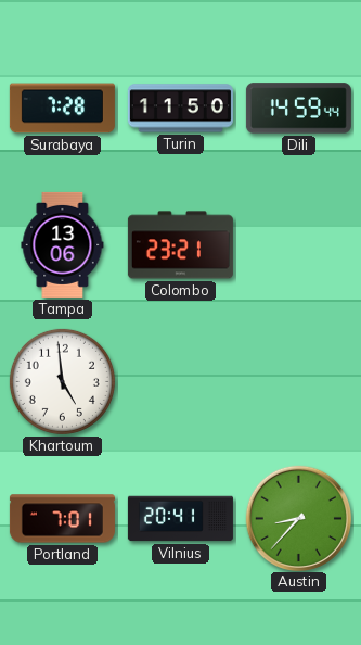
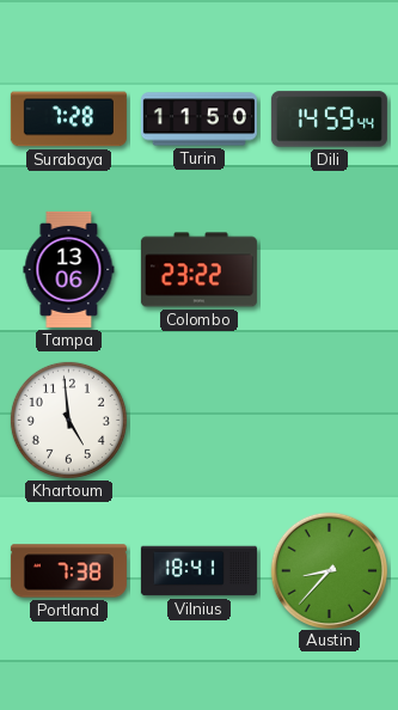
Colombo: 23:21 -> 23:22 (198, 270)
Portland: 7:01 -> 7:38 (68, 571)
Vilnius: 20:41 -> 18:41 (198, 571)
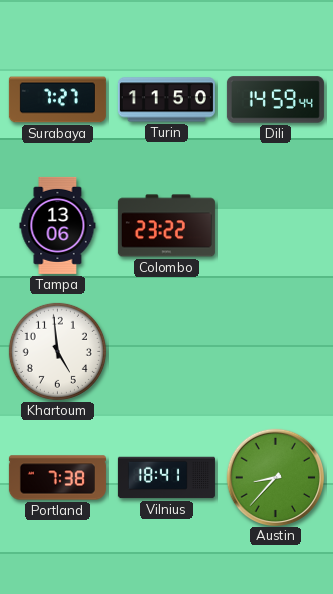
Surabaya: 7:28 -> 7:27 (57, 100)
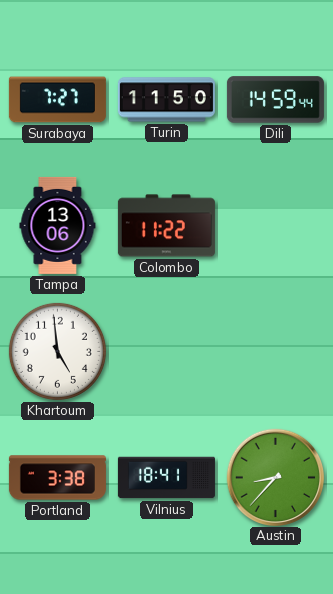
Colombo: 23:22 -> 11:22 (166, 226)
Portland: 7:38 -> 3:38 (57, 478)
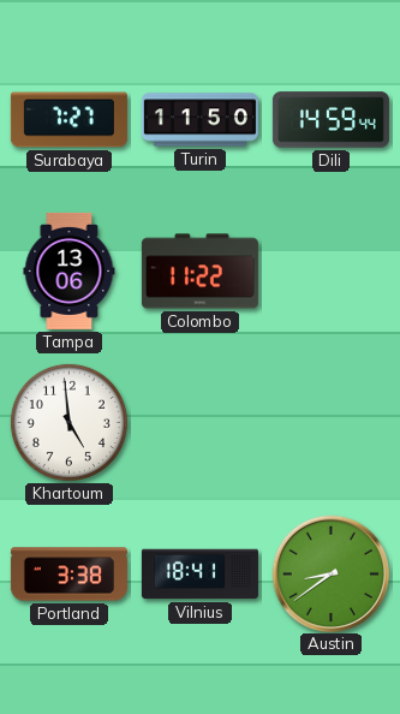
Austin: 8:37 -> 8:39 (330, 573)
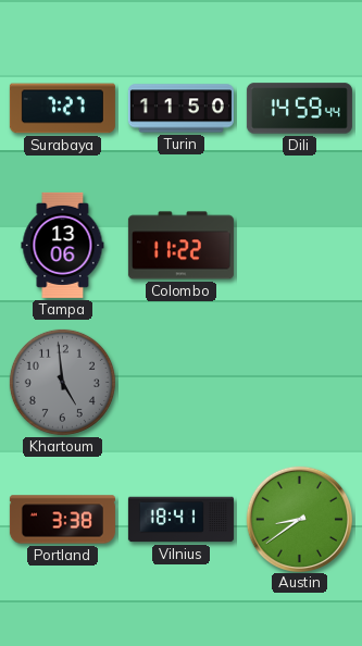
Khartoum dial: white -> grey (62, 382)
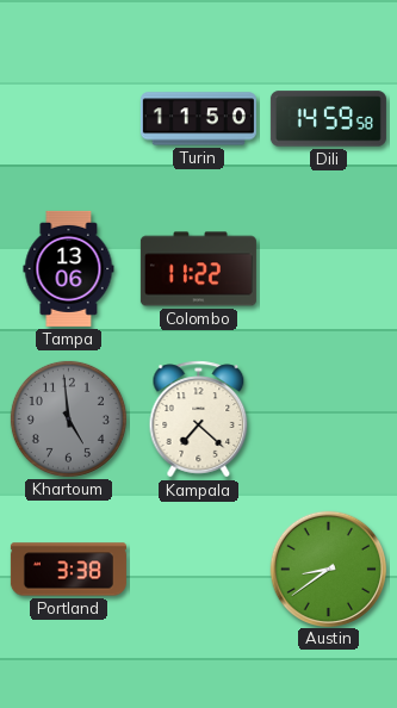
Surabaya: 7:27 -> none (62, 109)
Dili: 14:59:44 -> 14:59:58 (328, 119)
Kampala: none -> 7:22 (199, 420)
Vilnius: 18:41 -> none (180, 520)
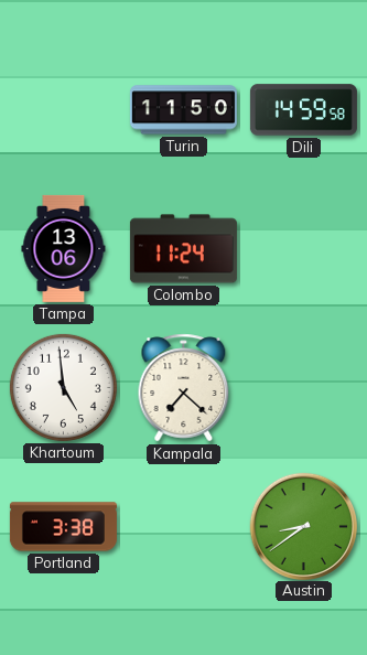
Colombo: 11:22 -> 11:24 (183, 249)
Khartoum dial: grey -> white (63, 387)
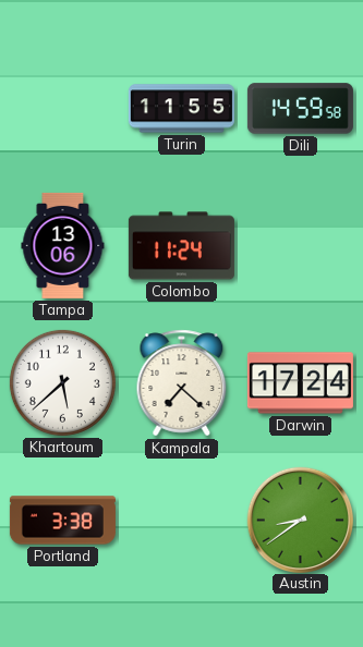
Turin: 11:50 -> 11:55 (181, 109)
Khartoum: 4:59 -> 5:38 (62, 382)
Darwin: none -> 17:24 (300, 383)
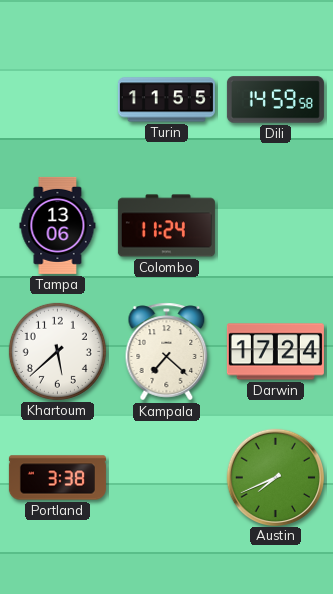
Austin: 8:39 -> 7:41 (275, 477)
